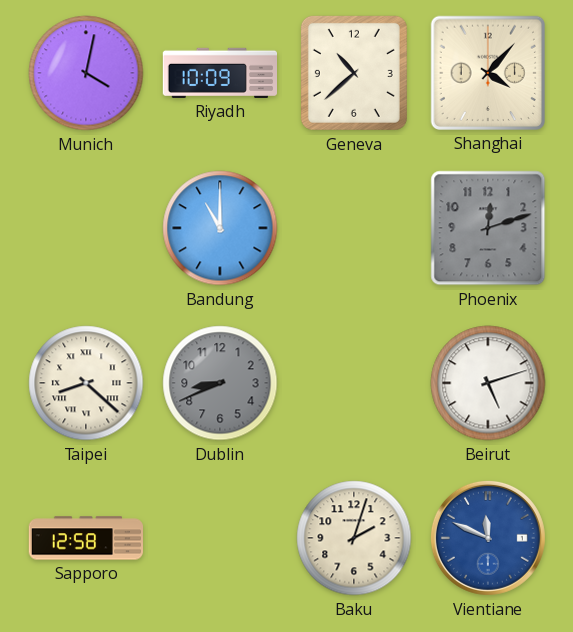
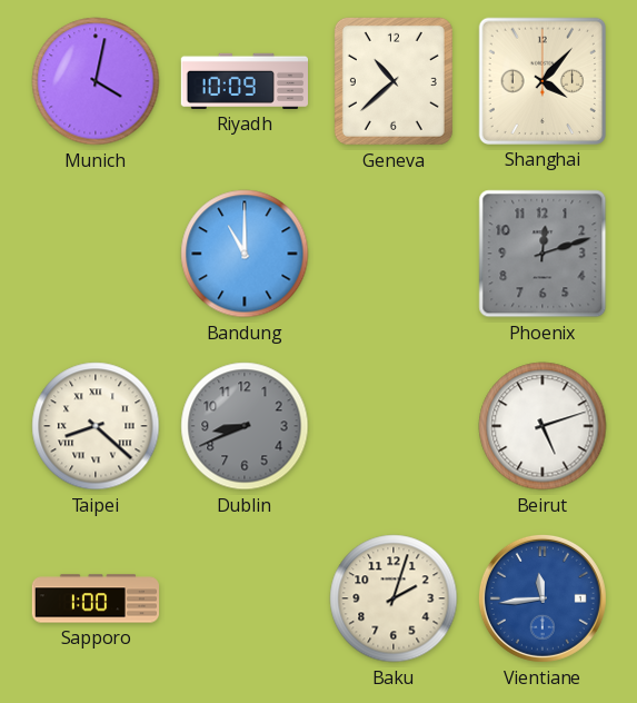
Sapporo: 12:58 -> 1:00 (96, 598)
Vientiane: 11:49 -> 11:44 (543, 598)
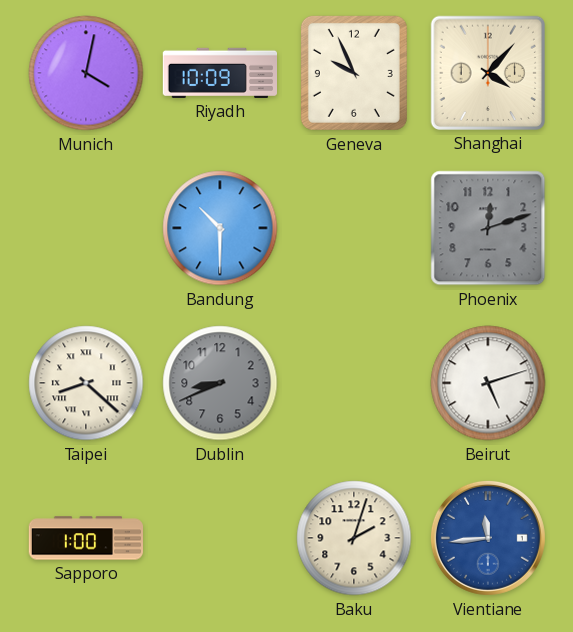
Geneva: 10:38 -> 9:56 (354, 73)
Bandung: 11:00 -> 10:30 (220, 228)
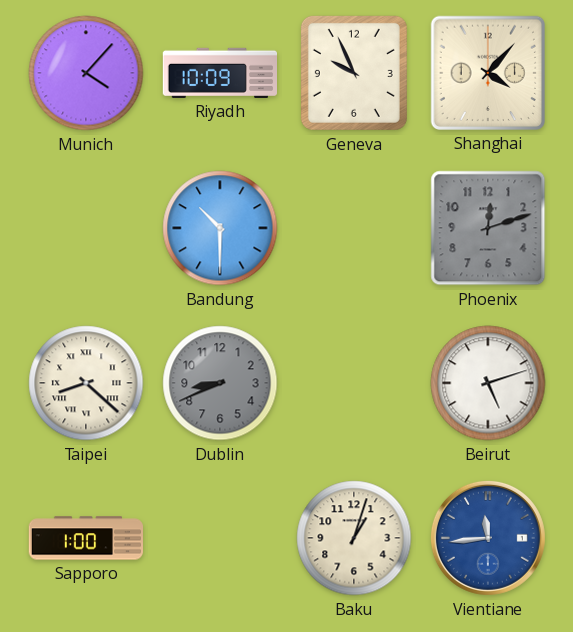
Munich: 4:02 -> 4:07 (86, 73)
Baku: 2:03 -> 1:03 (354, 538)
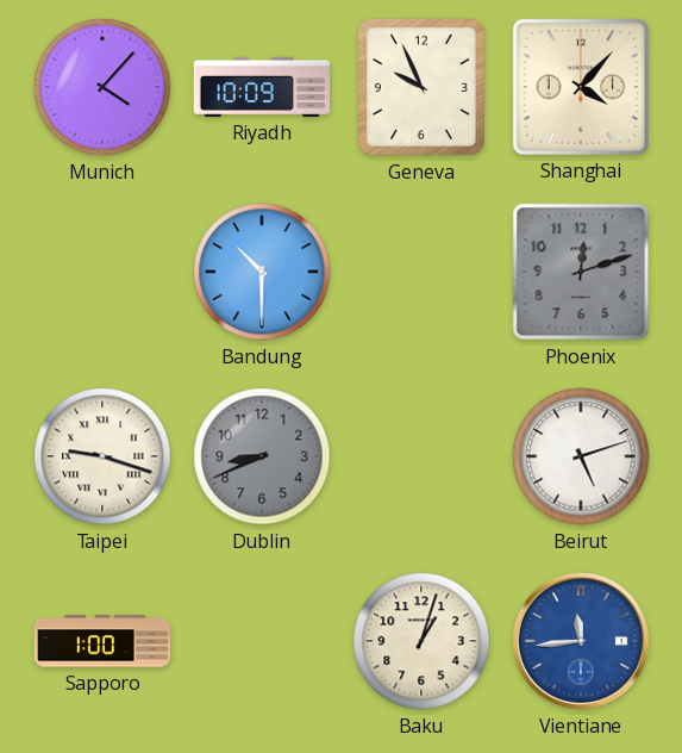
Taipei: 8:22 -> 9:18 (102, 456)
